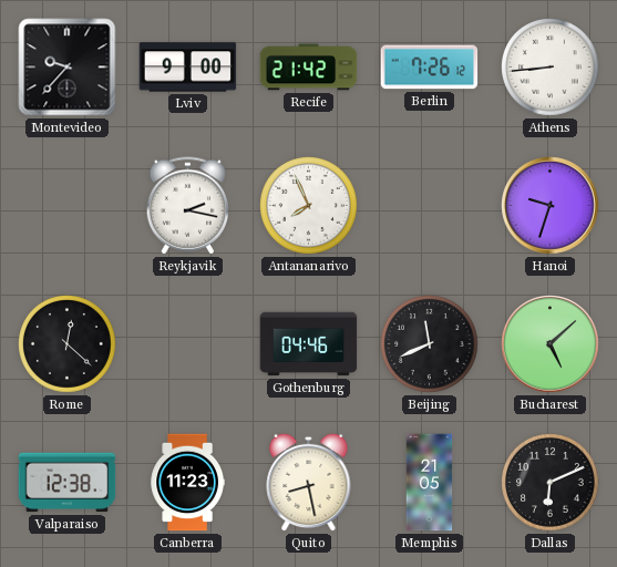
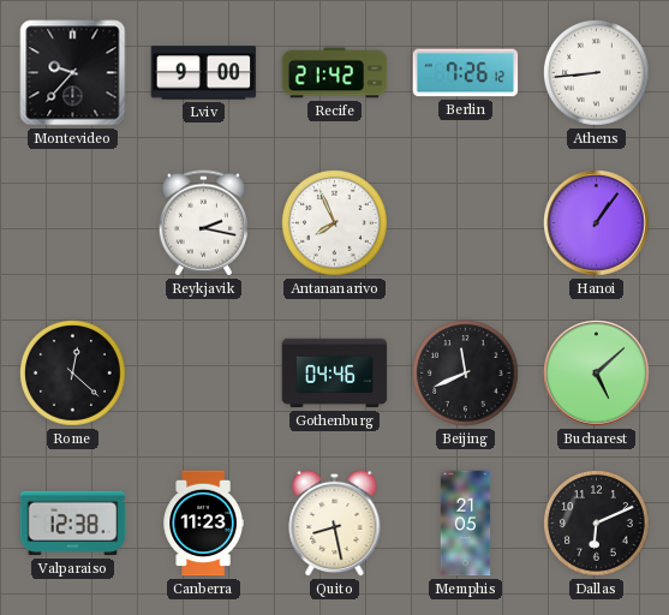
Hanoi: 9:33 -> 1:06 (597, 223)
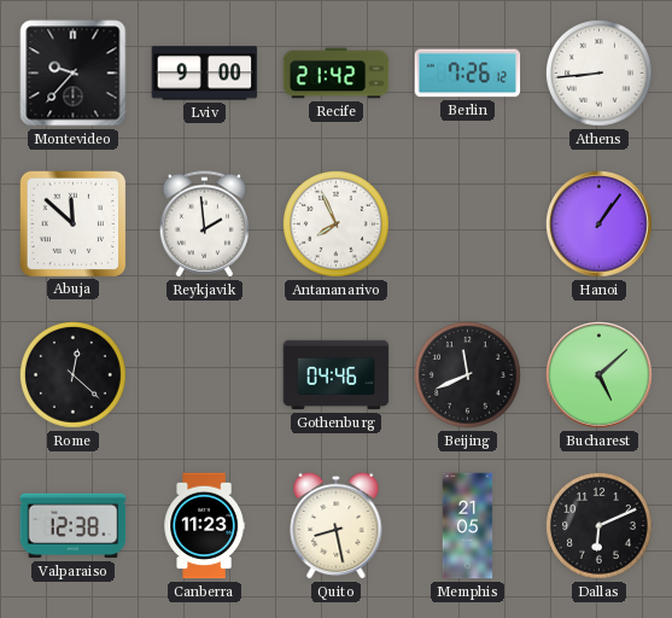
Abuja: none -> 11:52 (72, 223)
Reykjavik: 2:17 -> 1:59 (204, 225)
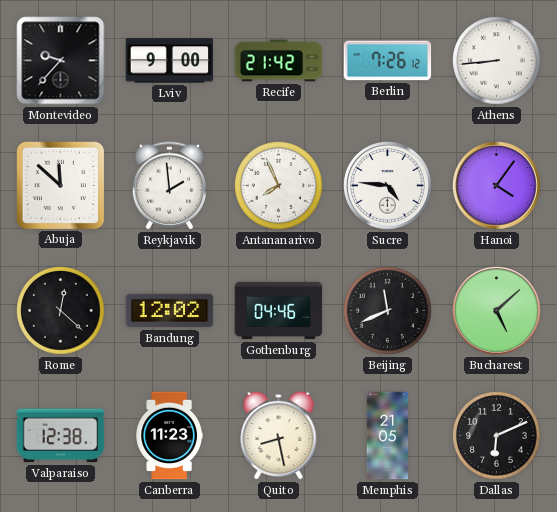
Sucre: none -> 4:46 (388, 186)
Hanoi: 1:06 -> 4:06 (497, 186)
Bandung: none -> 12:02 (170, 311)
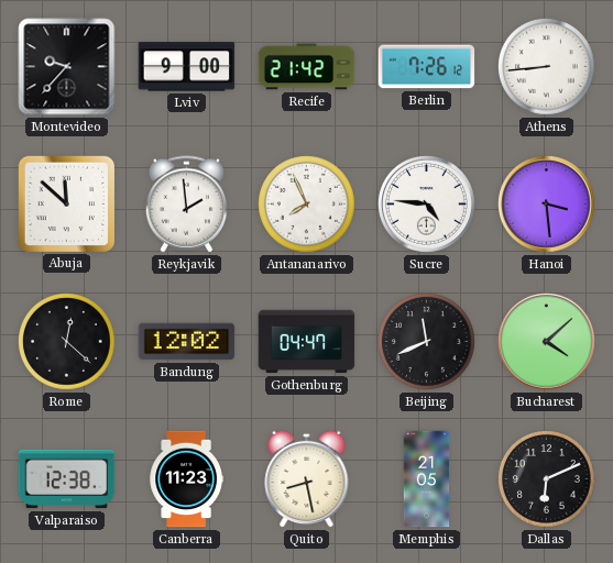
Hanoi: 4:06 -> 3:29 (547, 205)
Gothenburg: 04:46 -> 04:47 (307, 342)
Bucharest: 5:08 -> 4:08 (547, 342)
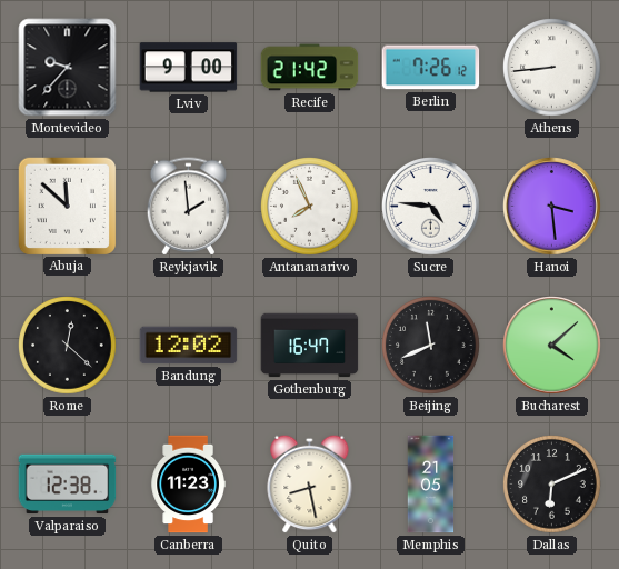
Gothenburg: 04:47 -> 16:47 (310, 346)
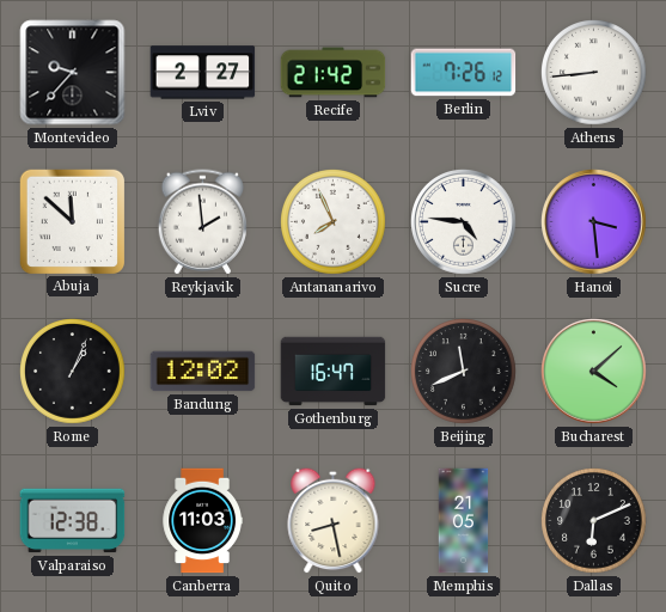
Lviv: 9:00 -> 2:27 (203, 73)
Rome: 12:22 -> 1:04 (73, 372)
Canberra: 11:23 -> 11:03 (202, 521)
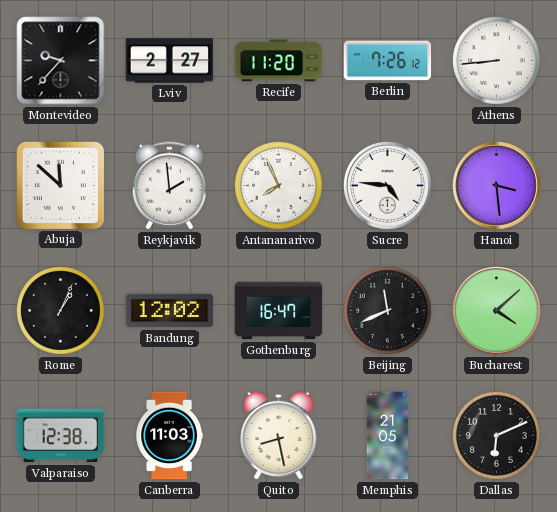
Recife: 21:42 -> 11:20 (279, 61)
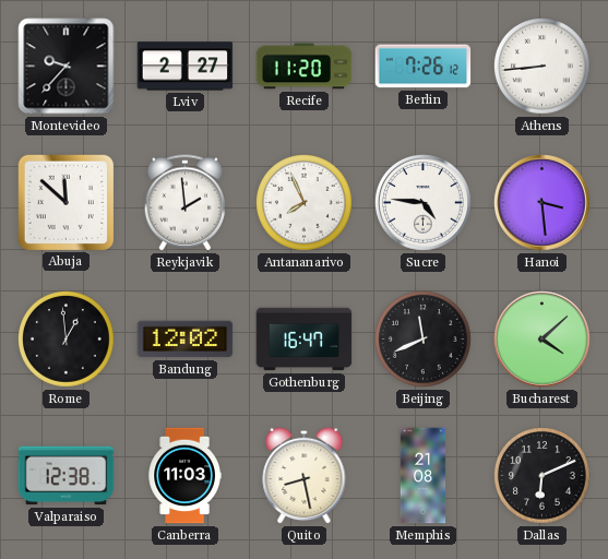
Rome: 1:04 -> 12:59 (67, 340)
Memphis: 21:05 -> 21:08 (424, 476)
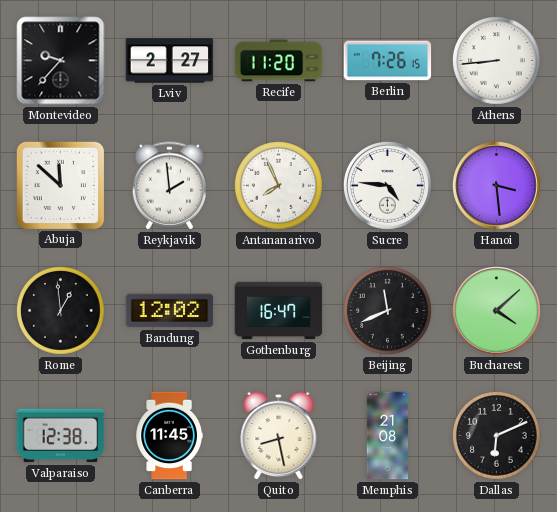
Berlin: 7:26:12 -> 7:26:15 (388, 61)
Canberra: 11:03 -> 11:45 (169, 436)
